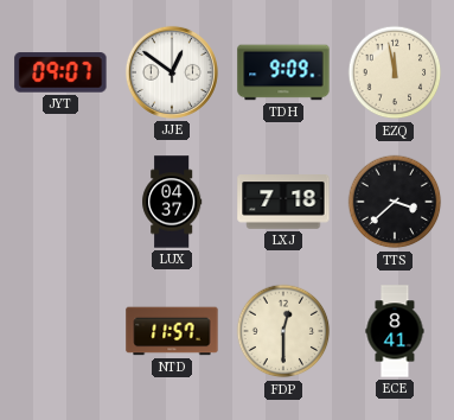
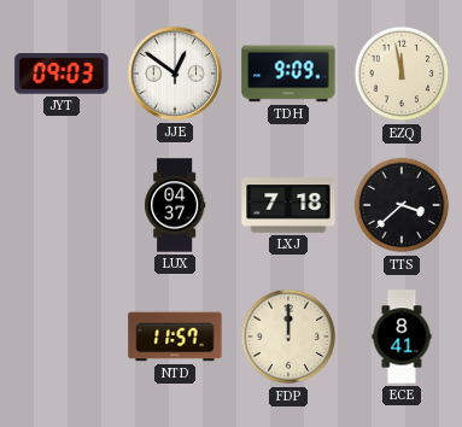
JYT: 09:07 -> 09:03 (62, 74)
FDP: 12:30 -> 12:00 (288, 337)
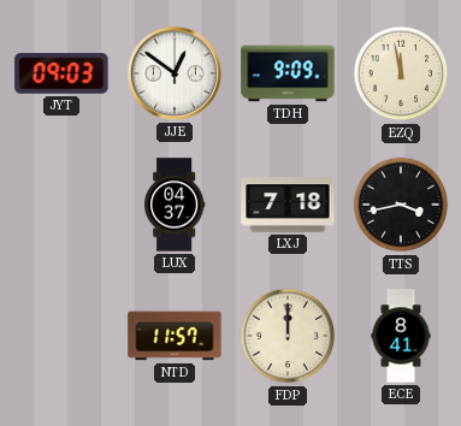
TTS: 3:38 -> 3:43 (401, 205)
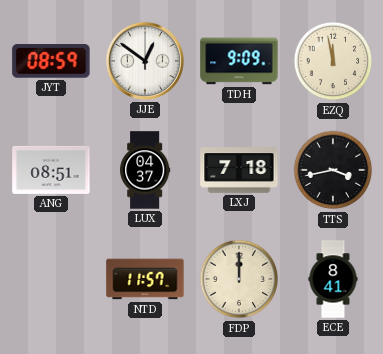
JYT: 09:03 -> 08:59 (51, 61)
ANG: none -> 08:51 (51, 170)
